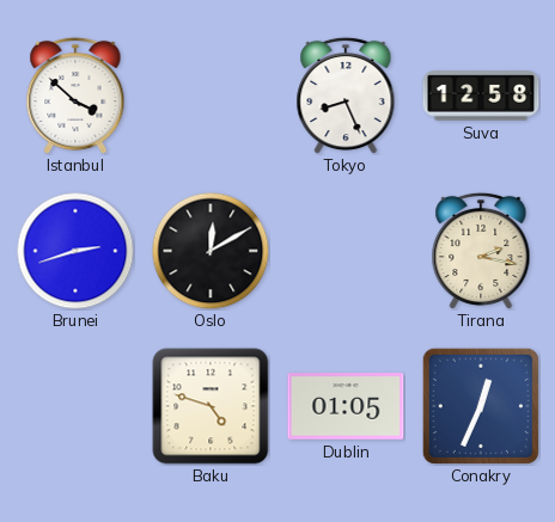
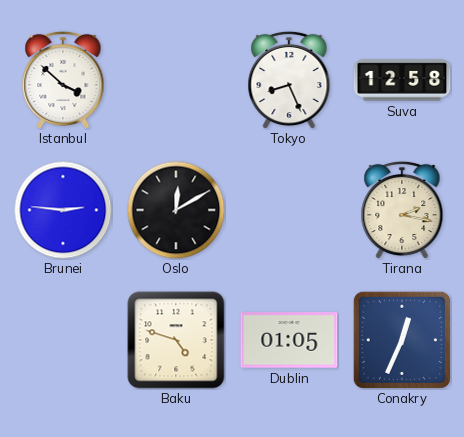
Brunei: 2:42 -> 2:46 (63, 210)
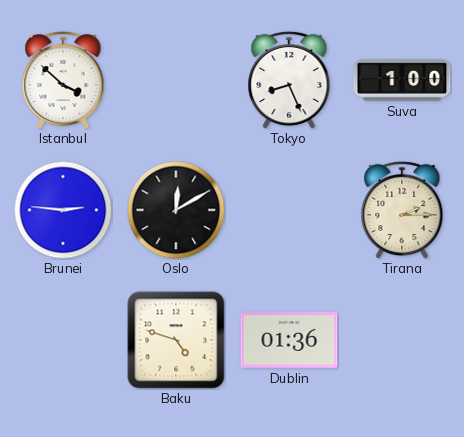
Suva: 12:58 -> 1:00 (402, 80)
Tirana: 2:17 -> 2:15 (402, 210)
Dublin: 01:05 -> 01:36 (289, 340)
Conakry: 12:34 -> none (402, 339)
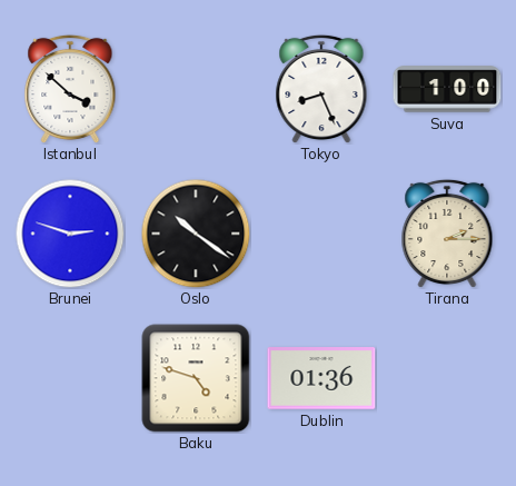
Brunei: 2:46 -> 2:48 (70, 234)
Oslo: 12:10 -> 10:21 (196, 234)
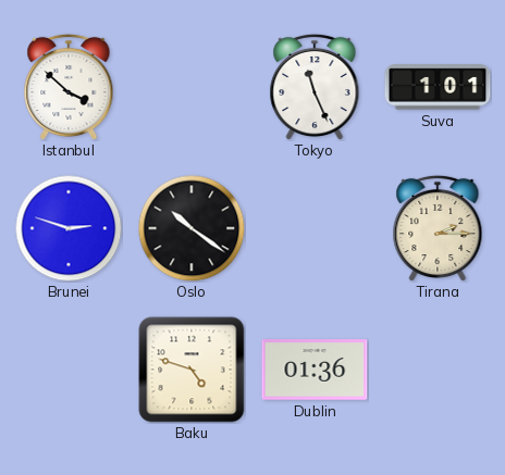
Tokyo: 8:26 -> 11:26 (315, 87)
Suva: 1:00 -> 1:01 (438, 87)
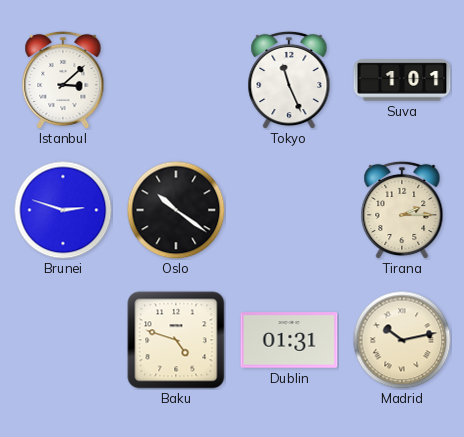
Istanbul: 3:52 -> 3:08 (63, 80)
Dublin: 01:36 -> 01:31 (289, 340)
Madrid: none -> 10:13 (402, 340)
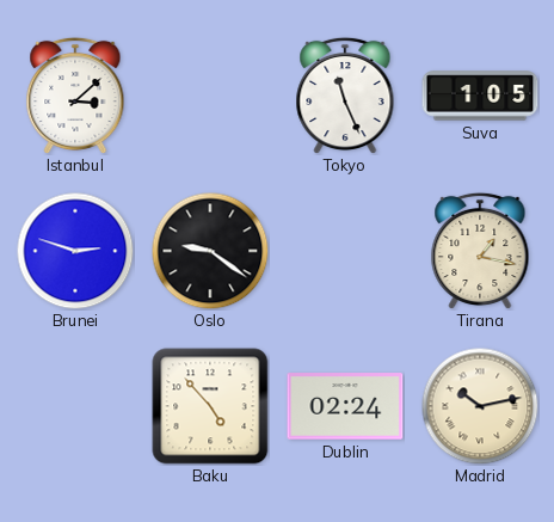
Suva: 1:01 -> 1:05 (480, 96)
Oslo: 10:21 -> 9:21 (210, 251)
Tirana: 2:15 -> 1:17 (480, 251)
Baku: 4:48 -> 4:53 (210, 406)
Dublin: 01:31 -> 02:24 (345, 406)
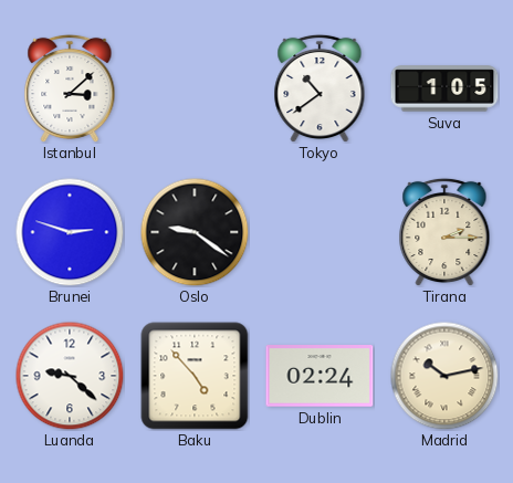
Tokyo: 11:26 -> 10:39 (320, 88)
Tirana: 1:17 -> 2:15 (444, 232)
Luanda: none -> 9:22 (70, 376)
